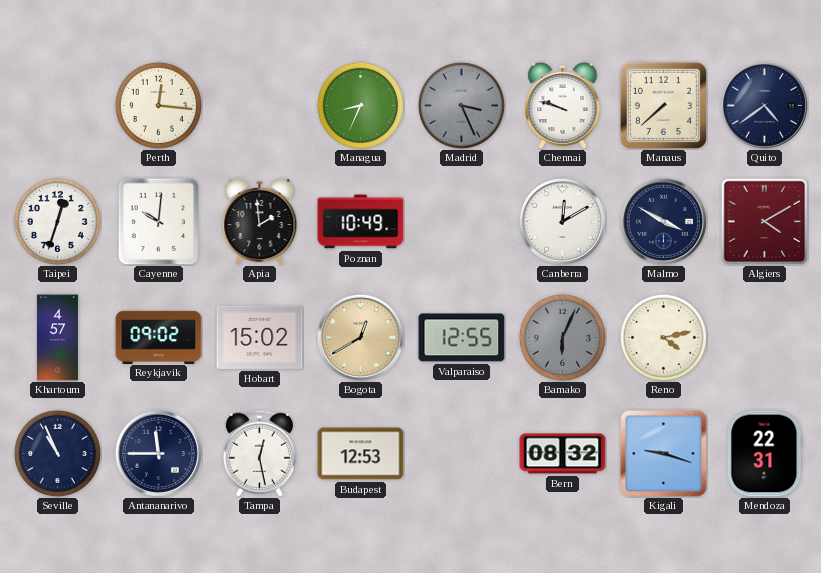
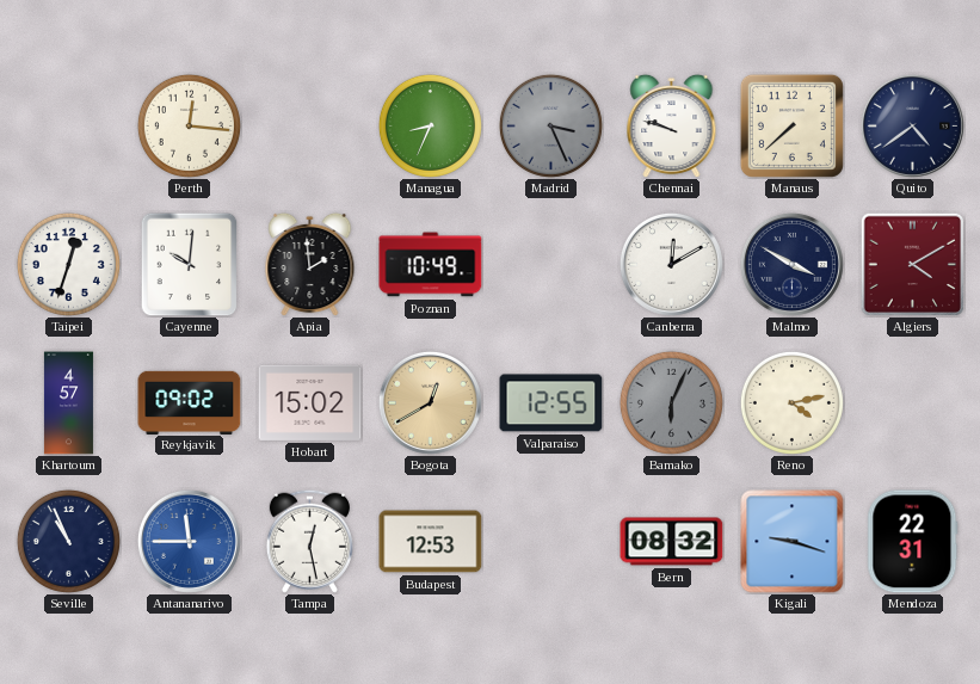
Antananarivo dial: navy -> blue (189, 541)
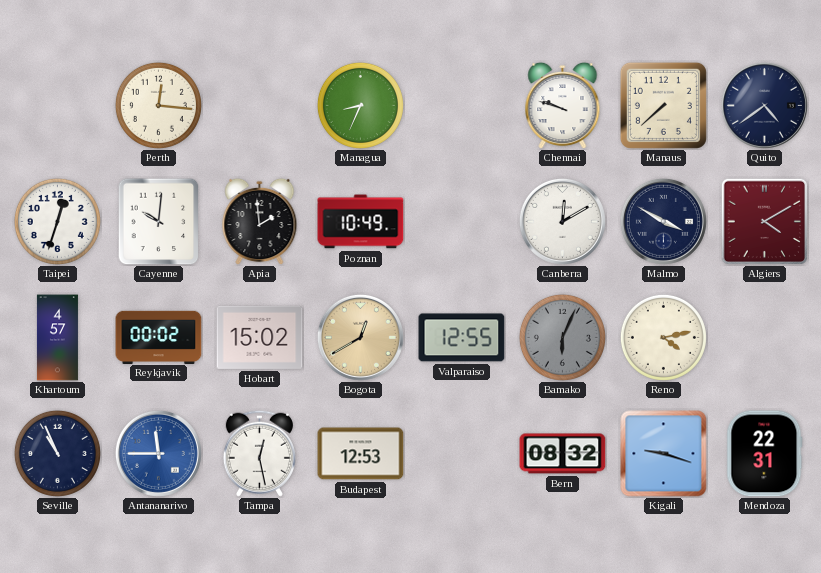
Madrid: 3:26 -> none (550, 125)
Reykjavik: 09:02 -> 00:02 (159, 337)
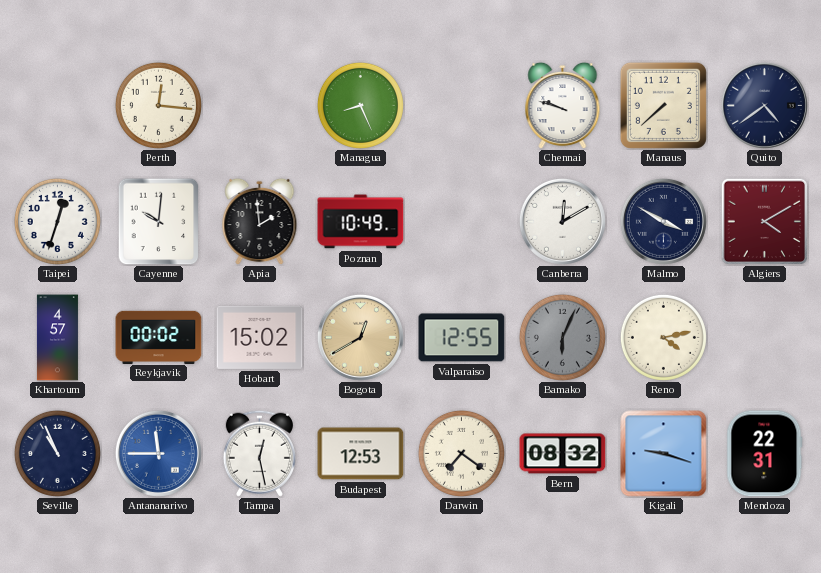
Managua: 8:34 -> 8:26 (360, 105)
Darwin: none -> 7:21 (461, 453)
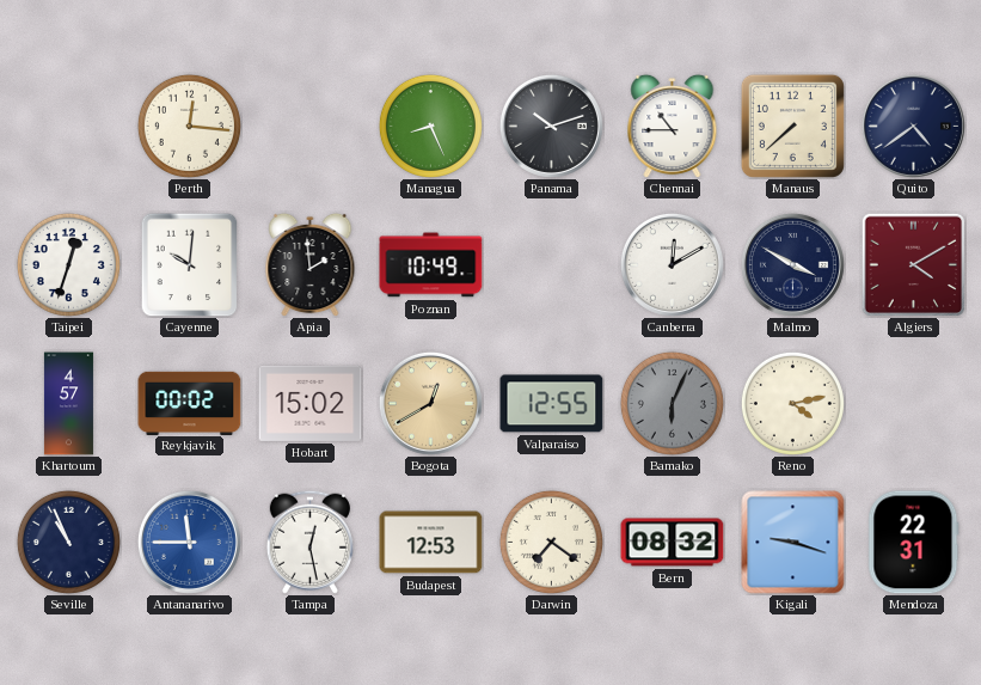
Panama: none -> 10:12 (551, 126)
Chennai: 9:48 -> 10:45 (673, 126)
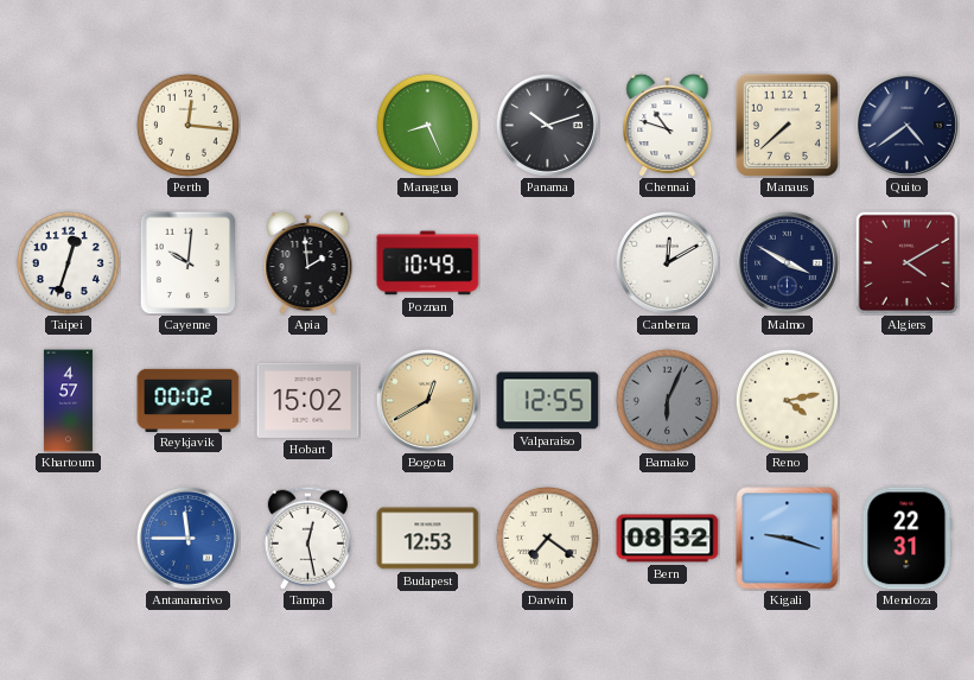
Chennai: 10:45 -> 10:48 (668, 125)
Seville: 10:56 -> none (68, 542)
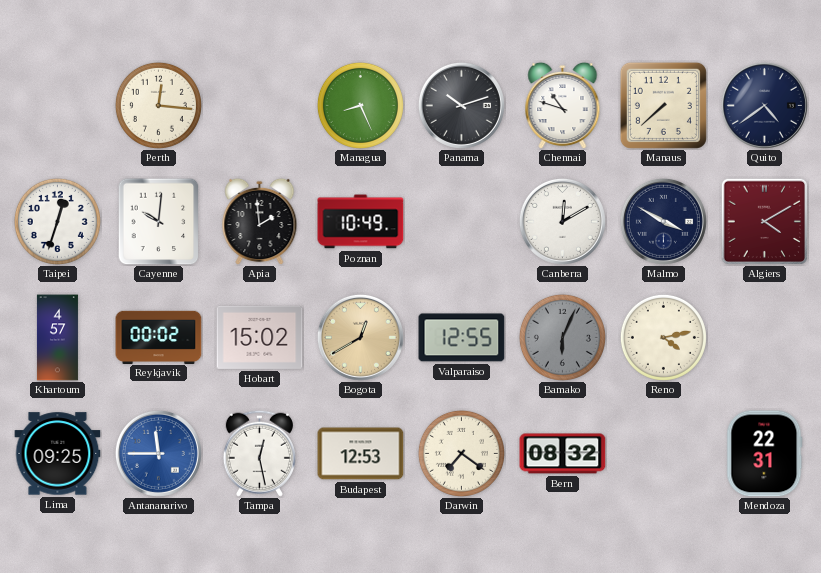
Lima: none -> 09:25 (58, 454)
Kigali: 9:18 -> none (788, 539)
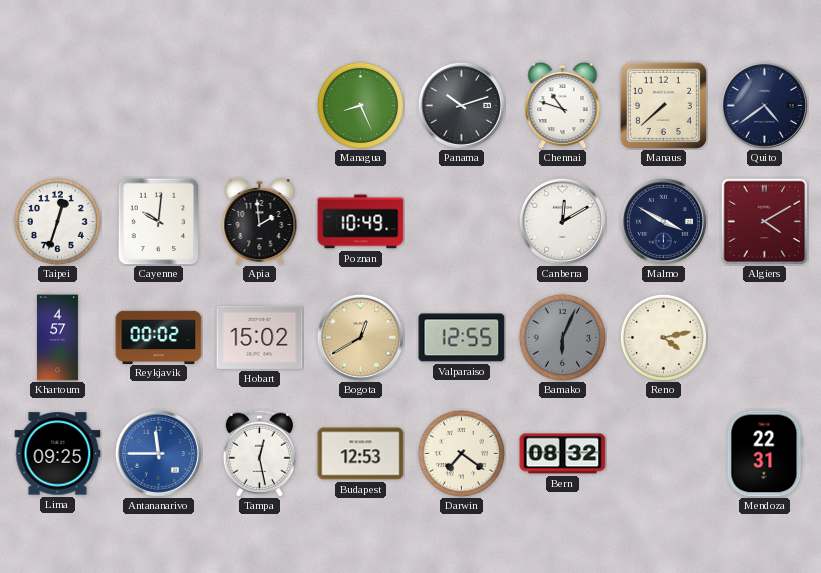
Perth: 12:16 -> none (158, 105)
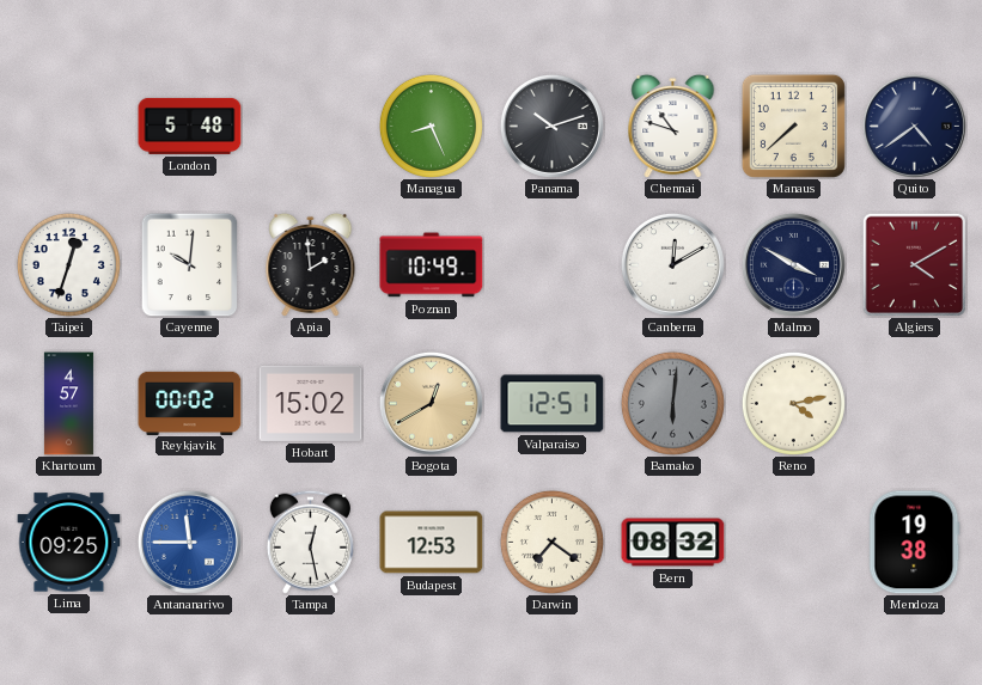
London: none -> 5:48 (190, 126)
Valparaiso: 12:55 -> 12:51 (553, 404)
Bamako: 6:04 -> 6:01 (672, 403)
Mendoza: 22:31 -> 19:38 (915, 543)
